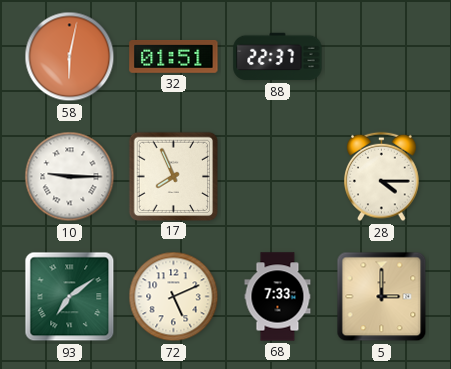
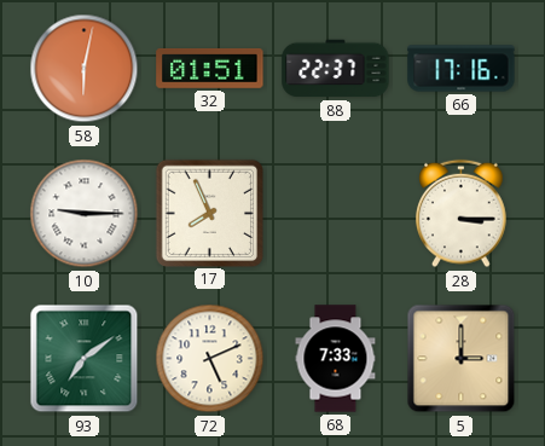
66: none -> 17:16 (462, 69)
28: 4:15 -> 3:15 (462, 214)
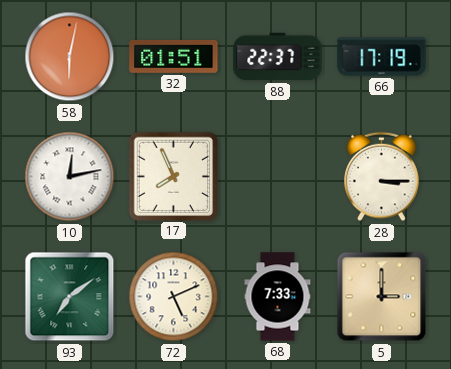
66: 17:16 -> 17:19 (382, 57)
10: 9:15 -> 12:13 (70, 177)
